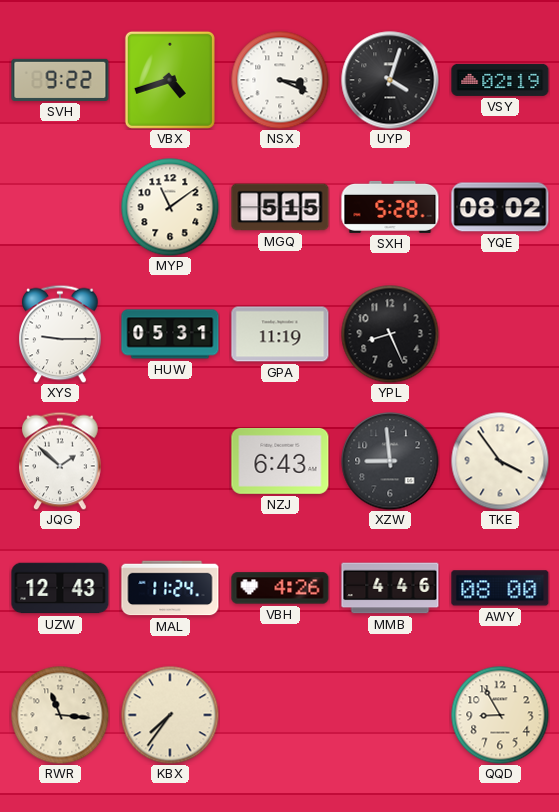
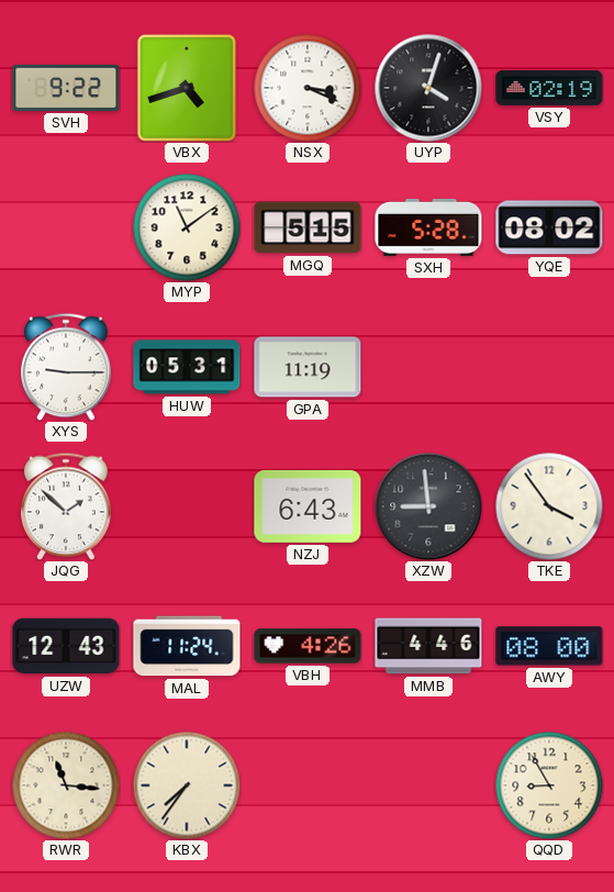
YPL: 8:26 -> none (390, 334)
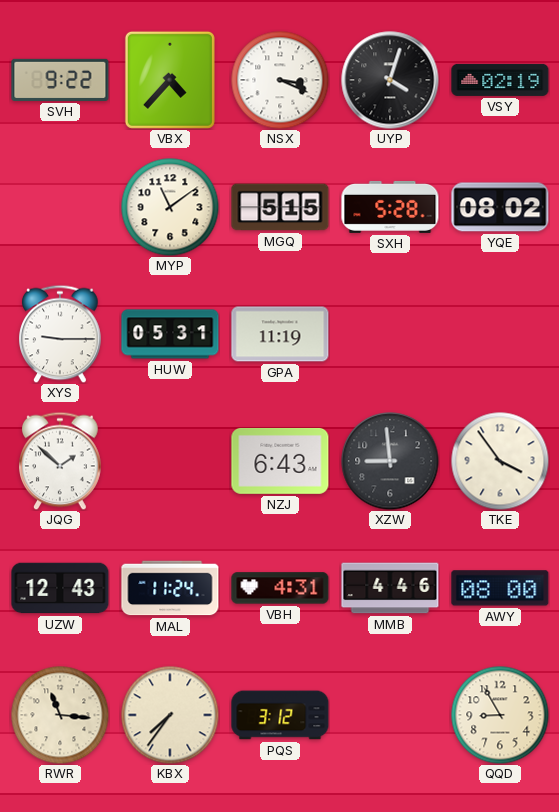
VBX: 4:42 -> 4:37 (170, 80)
VBH: 4:26 -> 4:31 (280, 588)
PQS: none -> 3:12 (280, 715)
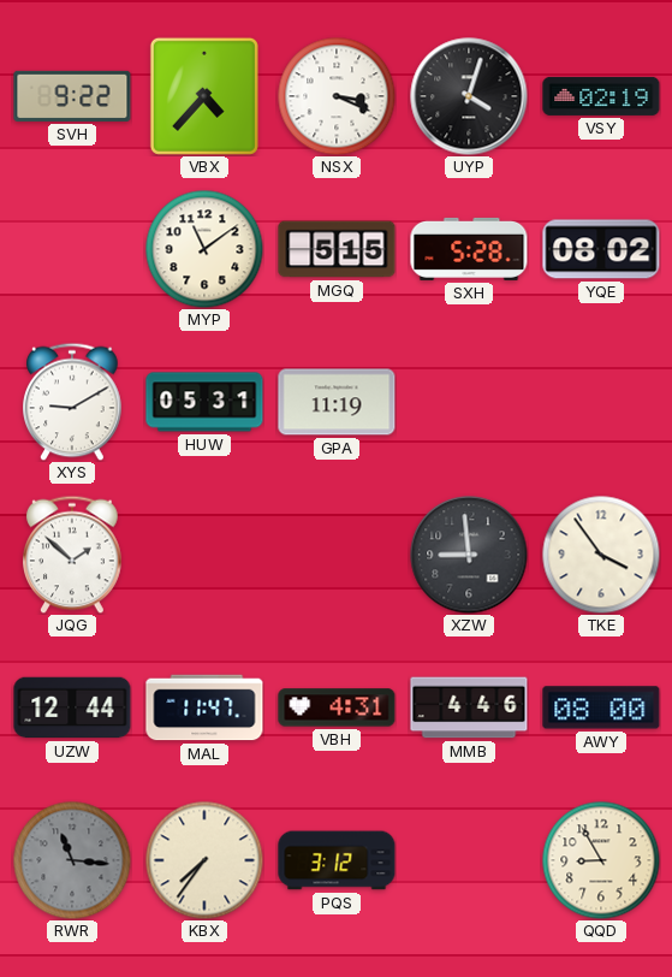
XYS: 9:15 -> 9:10 (73, 402)
NZJ: 6:43 -> none (280, 461)
UZW: 12:43 -> 12:44 (72, 707)
MAL: 11:24 -> 11:47 (204, 707)
RWR dial: cream -> grey (72, 860)
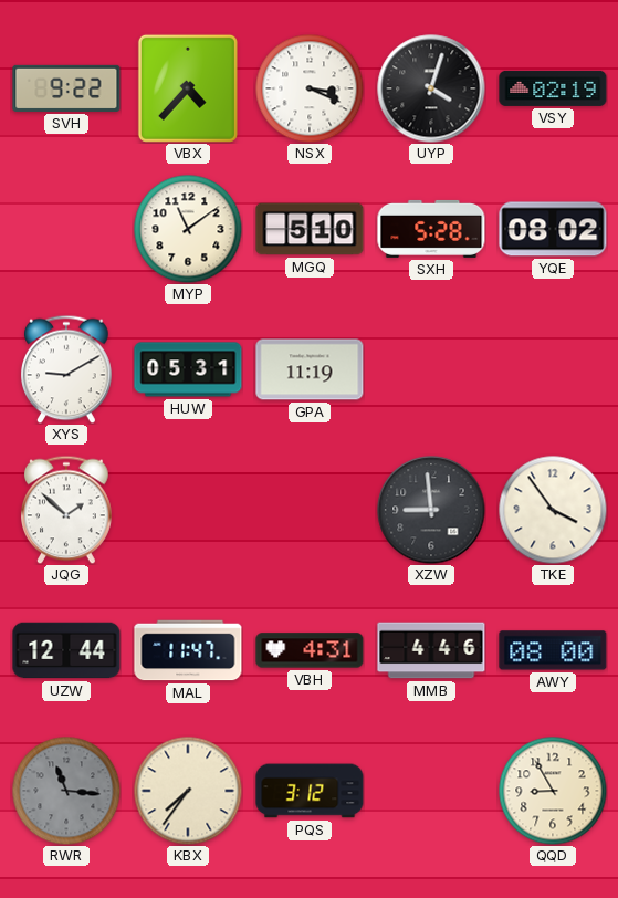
MGQ: 5:15 -> 5:10 (310, 229)
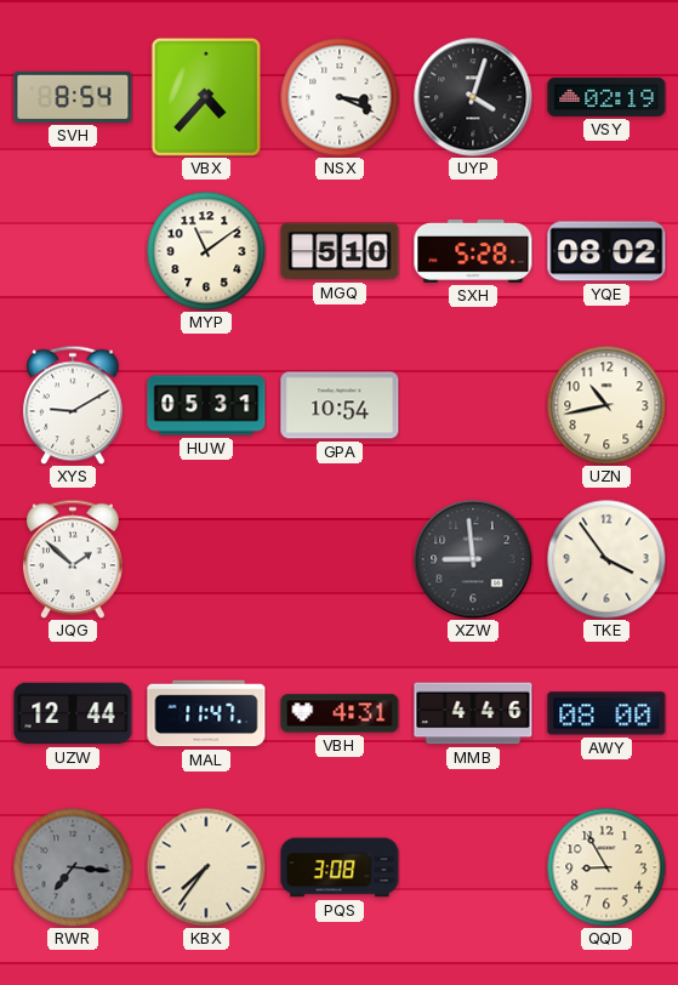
SVH: 9:22 -> 8:54 (73, 97)
GPA: 11:19 -> 10:54 (340, 405)
UZN: none -> 10:43 (606, 405)
RWR: 11:16 -> 7:16 (73, 867)
PQS: 3:12 -> 3:08 (340, 867)
